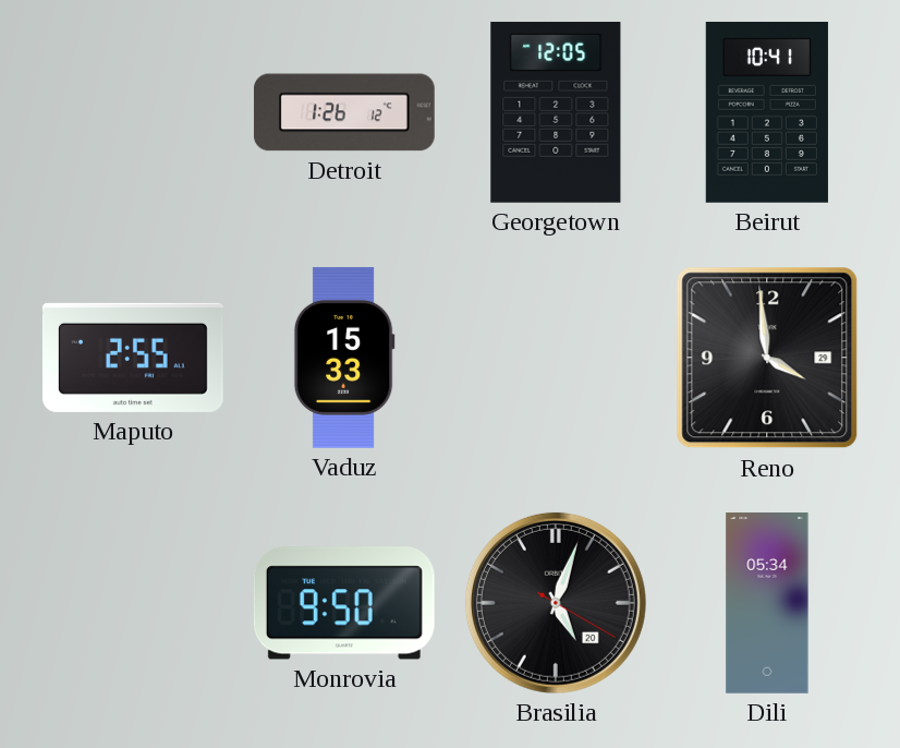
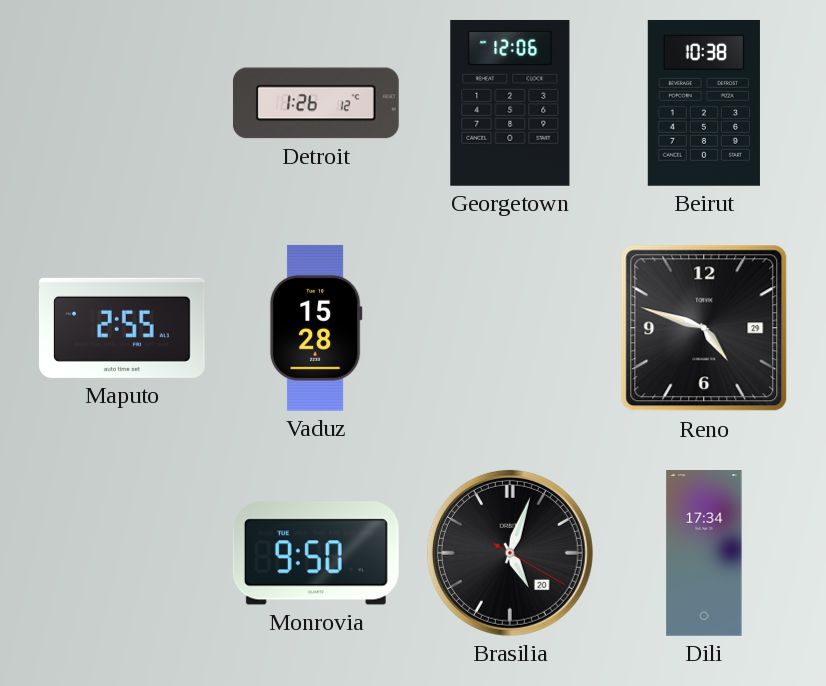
Georgetown: 12:05 -> 12:06 (510, 103)
Beirut: 10:41 -> 10:38 (704, 103)
Vaduz: 15:33 -> 15:28 (316, 328)
Reno: 3:59 -> 4:48 (704, 328)
Dili: 05:34 -> 17:34 (704, 554)
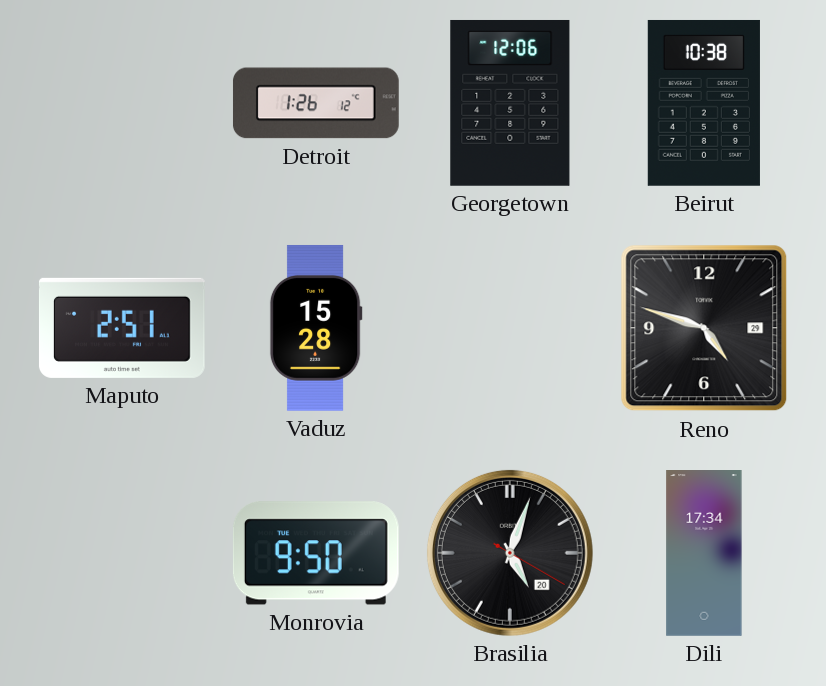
Maputo: 2:55 -> 2:51 (122, 328)
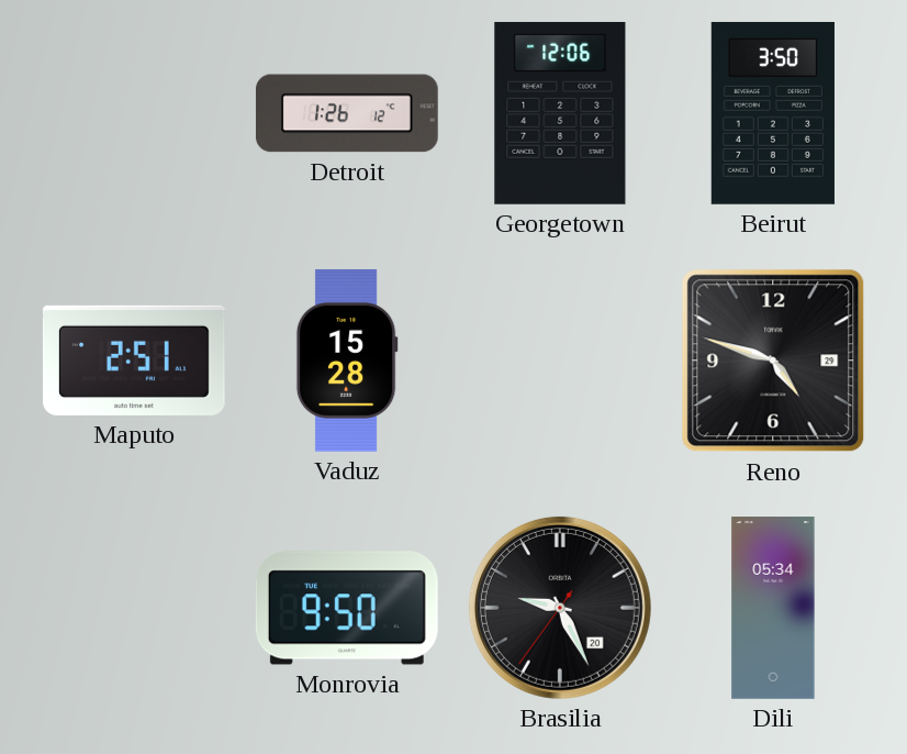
Beirut: 10:38 -> 3:50 (773, 113)
Brasilia: 5:03 -> 9:25 (560, 608)
Dili: 17:34 -> 05:34 (773, 609)
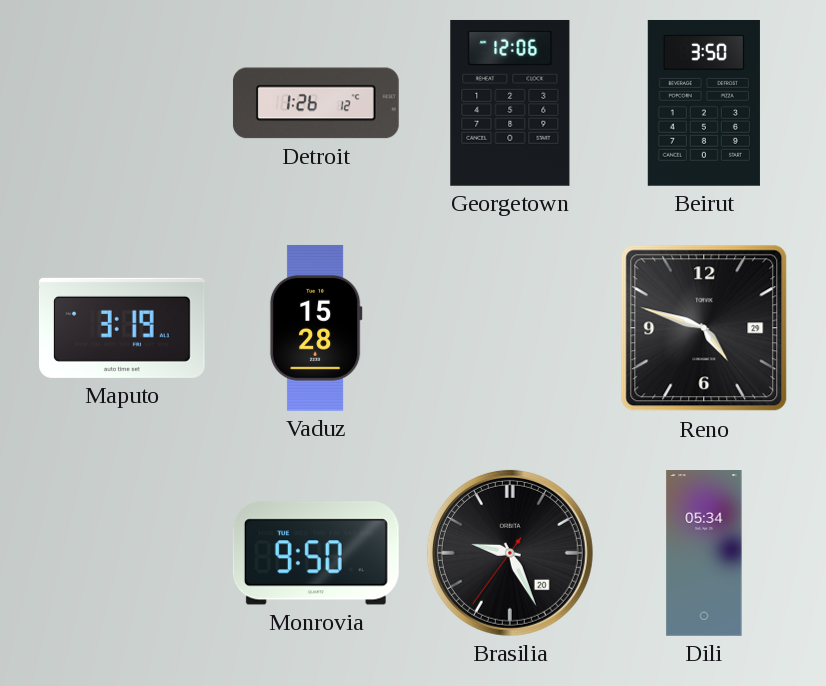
Maputo: 2:51 -> 3:19 (122, 328)
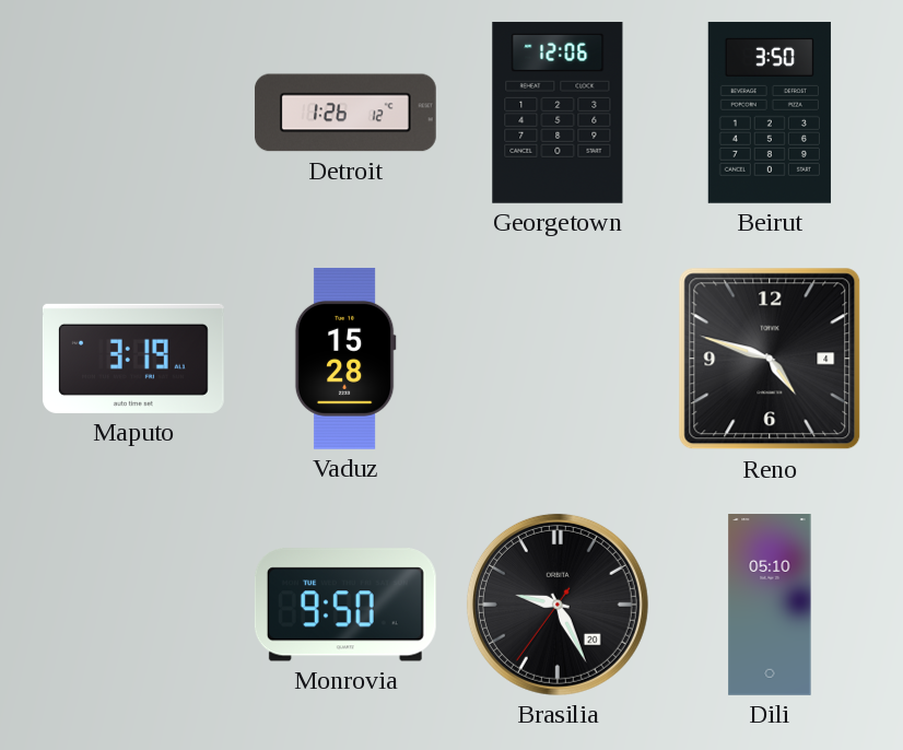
Reno date: 29 -> 4 (770, 359)
Dili: 05:34 -> 05:10 (770, 606)
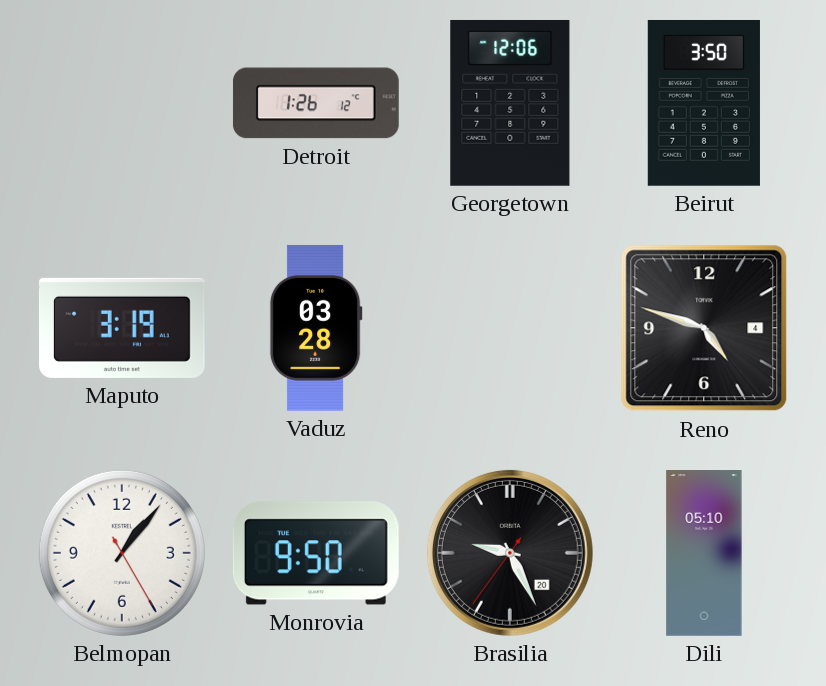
Vaduz: 15:28 -> 03:28 (316, 328)
Belmopan: none -> 1:06 (122, 553)
